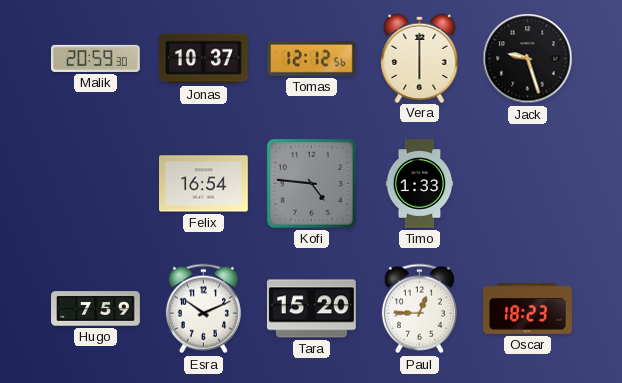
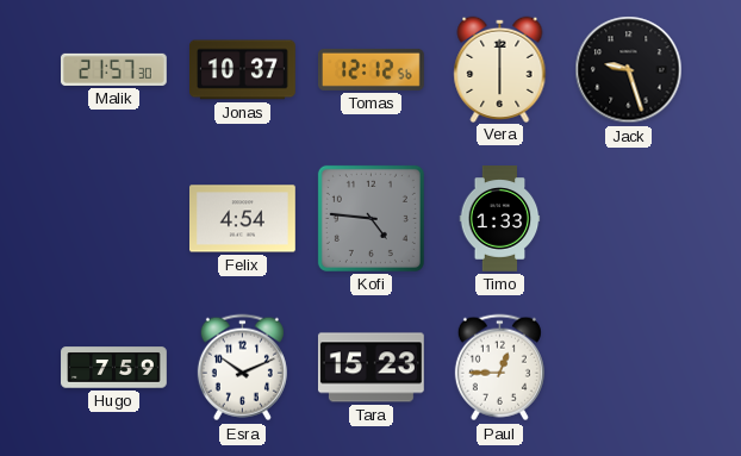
Malik: 20:59 -> 21:57 (114, 69)
Felix: 16:54 -> 4:54 (243, 219)
Tara: 15:20 -> 15:23 (370, 368)
Oscar: 18:23 -> none (528, 309)
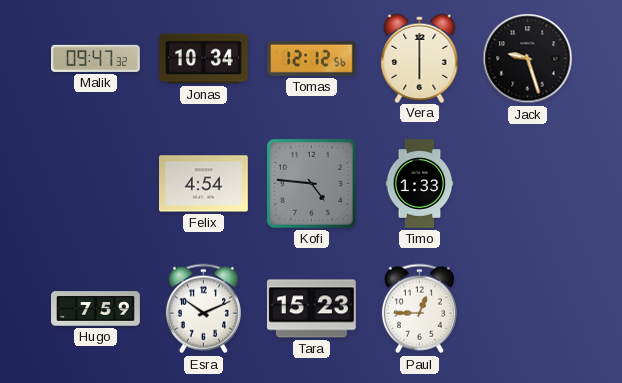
Malik: 21:57 -> 09:47 (96, 58)
Jonas: 10:37 -> 10:34 (204, 59)
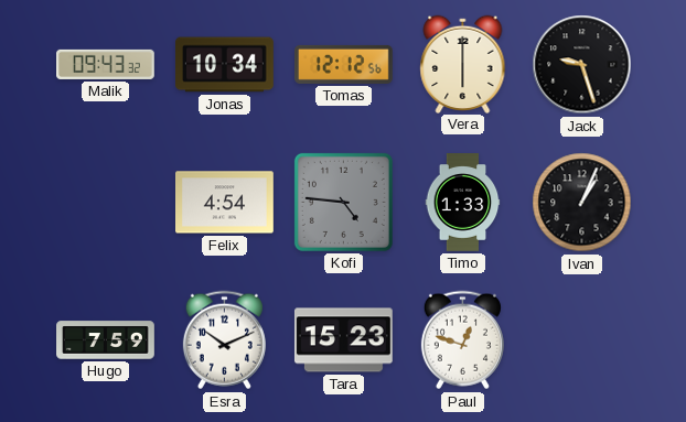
Malik: 09:47 -> 09:43 (106, 64)
Ivan: none -> 1:04 (582, 203)
Paul: 12:45 -> 12:48 (462, 340)
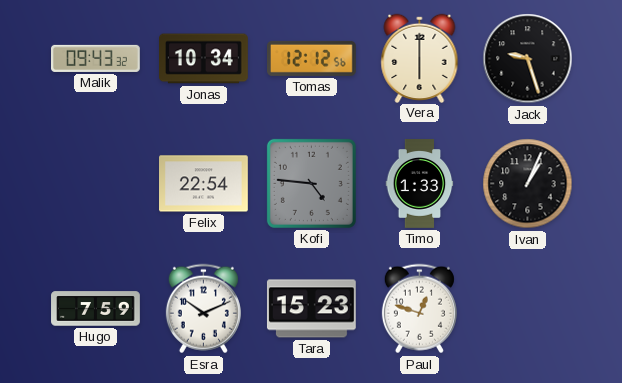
Felix: 4:54 -> 22:54 (204, 184)
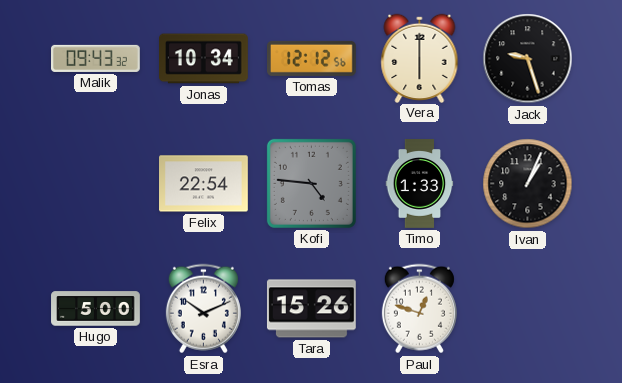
Hugo: 7:59 -> 5:00 (96, 309)
Tara: 15:23 -> 15:26 (311, 309)
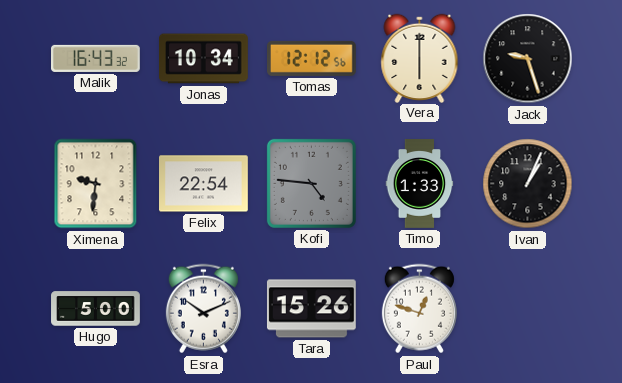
Malik: 09:43 -> 16:43 (96, 58)
Ximena: none -> 9:31 (96, 184)
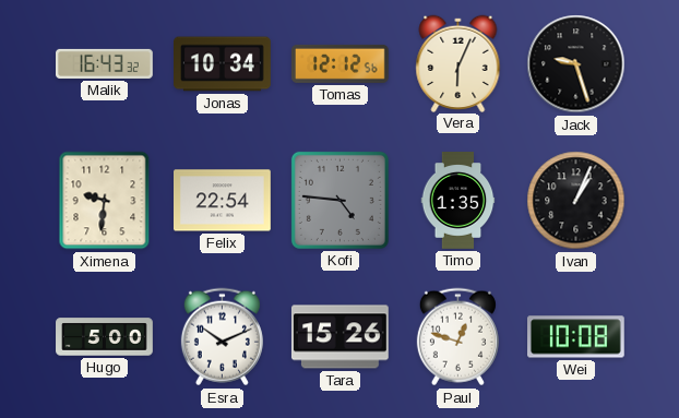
Vera: 6:00 -> 6:04 (458, 63)
Timo: 1:33 -> 1:35 (458, 201)
Wei: none -> 10:08 (576, 337)
